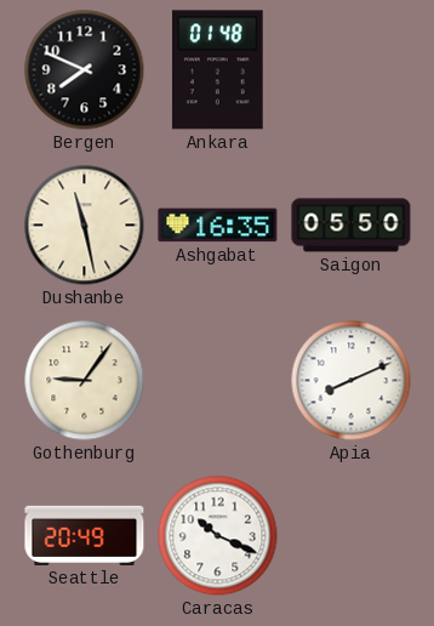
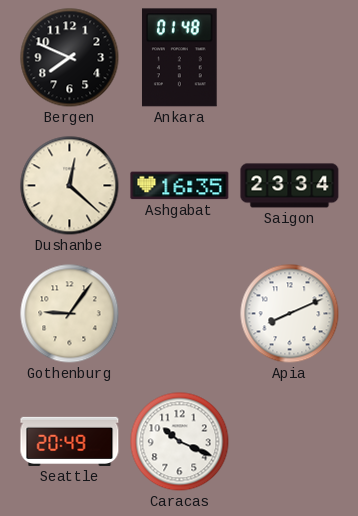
Dushanbe: 11:28 -> 12:22 (70, 186)
Saigon: 05:50 -> 23:34 (290, 186)
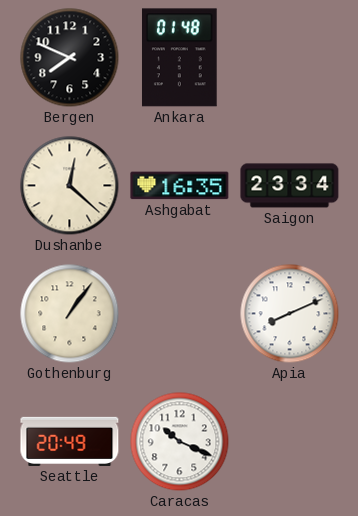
Gothenburg: 9:06 -> 1:06 (70, 314)
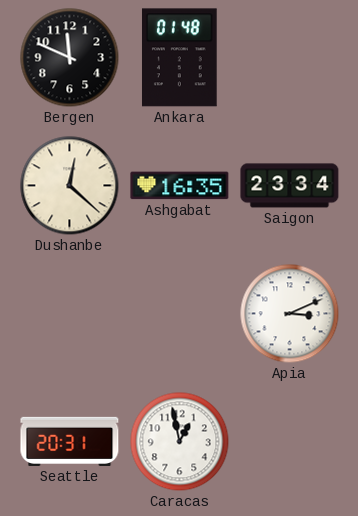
Bergen: 7:49 -> 11:49 (70, 58)
Gothenburg: 1:06 -> none (70, 314)
Apia: 8:11 -> 3:11 (290, 314)
Seattle: 20:49 -> 20:31 (70, 441)
Caracas: 10:19 -> 12:58 (180, 442)
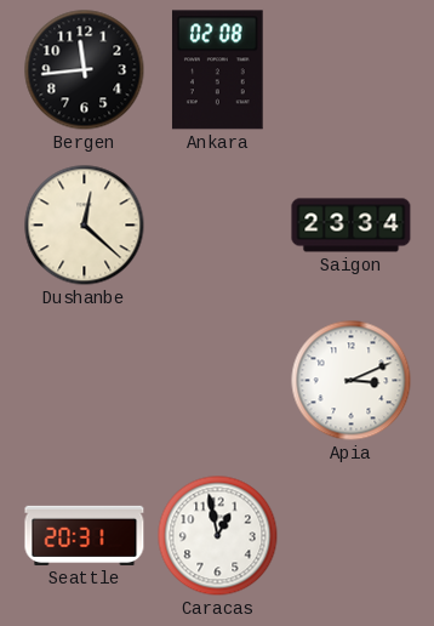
Bergen: 11:49 -> 11:44 (85, 70)
Ankara: 01:48 -> 02:08 (218, 70)
Ashgabat: 16:35 -> none (180, 186)
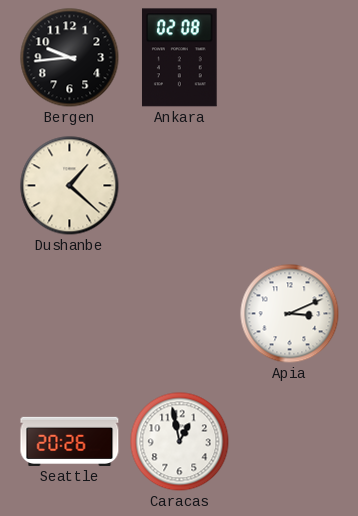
Bergen: 11:44 -> 9:44 (70, 58)
Dushanbe: 12:22 -> 1:22 (70, 186)
Saigon: 23:34 -> none (352, 226)
Seattle: 20:31 -> 20:26 (70, 441)
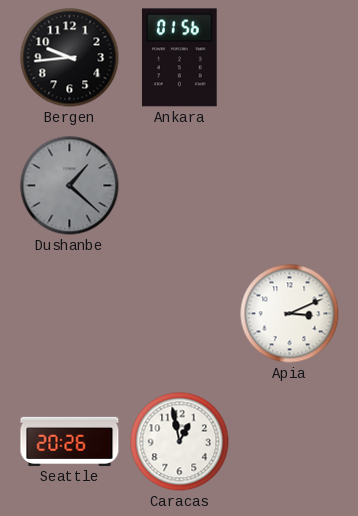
Ankara: 02:08 -> 01:56 (180, 58)
Dushanbe dial: cream -> grey (70, 186)
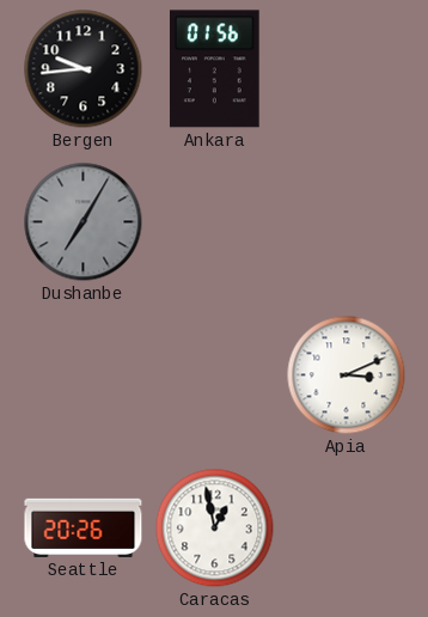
Dushanbe: 1:22 -> 7:05 (84, 222)
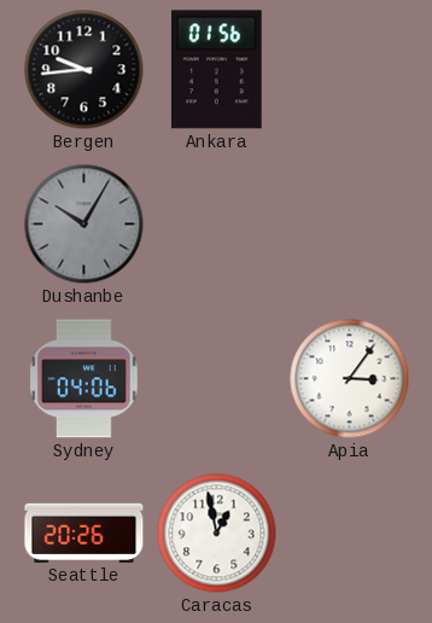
Dushanbe: 7:05 -> 10:05 (84, 225)
Sydney: none -> 04:06 (84, 379)
Apia: 3:11 -> 3:06 (350, 379)
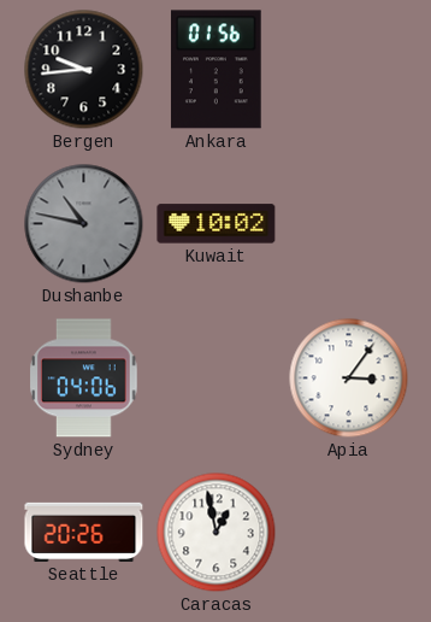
Dushanbe: 10:05 -> 10:47 (84, 224)
Kuwait: none -> 10:02 (217, 224)
